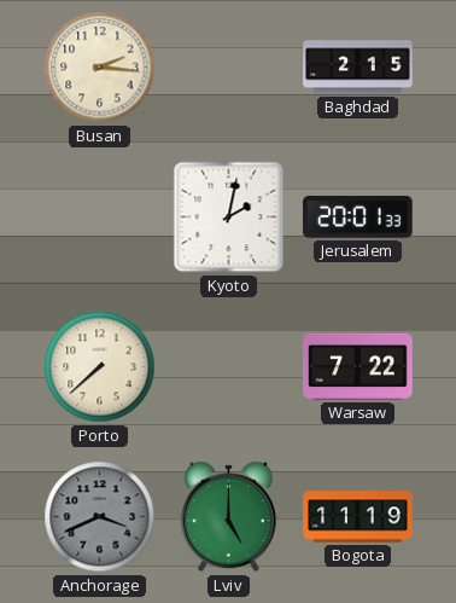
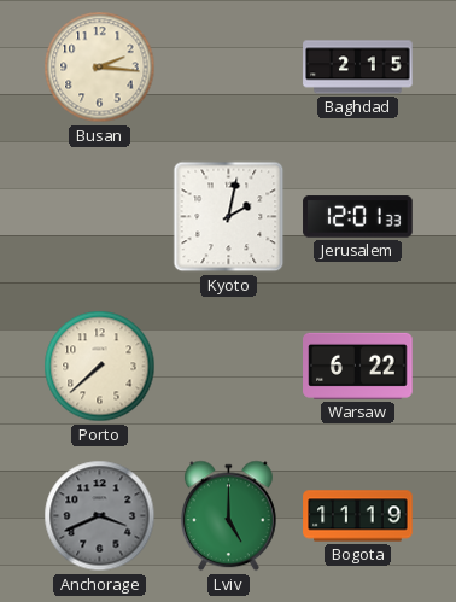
Jerusalem: 20:01 -> 12:01 (358, 217)
Warsaw: 7:22 -> 6:22 (358, 366)
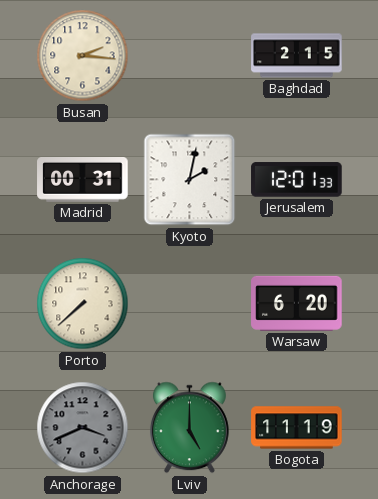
Madrid: none -> 00:31 (83, 180)
Warsaw: 6:22 -> 6:20 (297, 303)
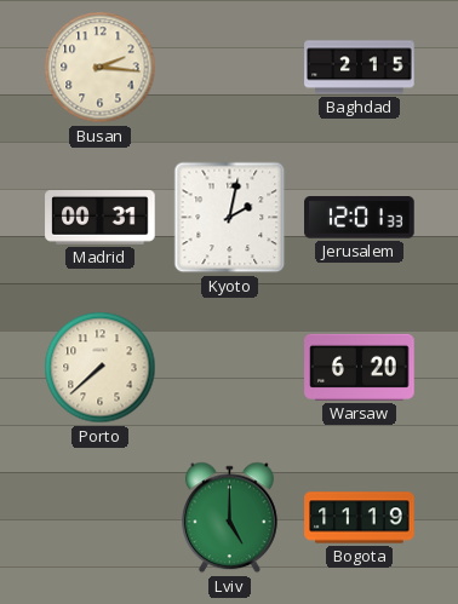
Anchorage: 3:41 -> none (83, 428)
